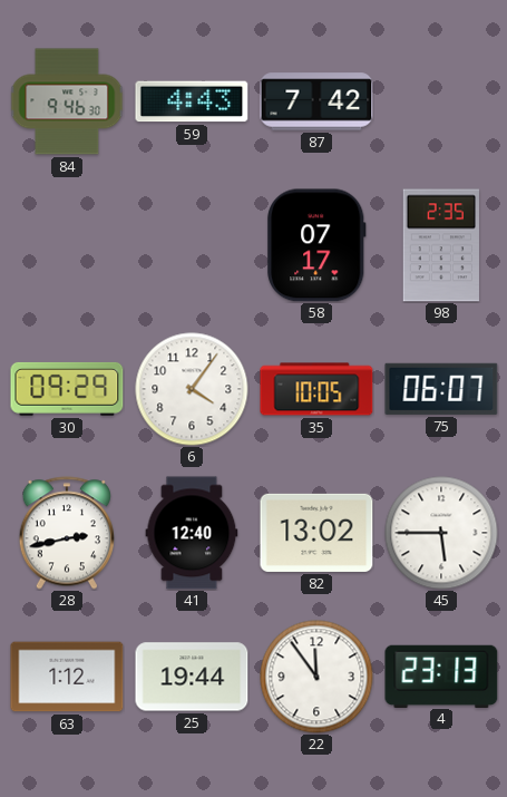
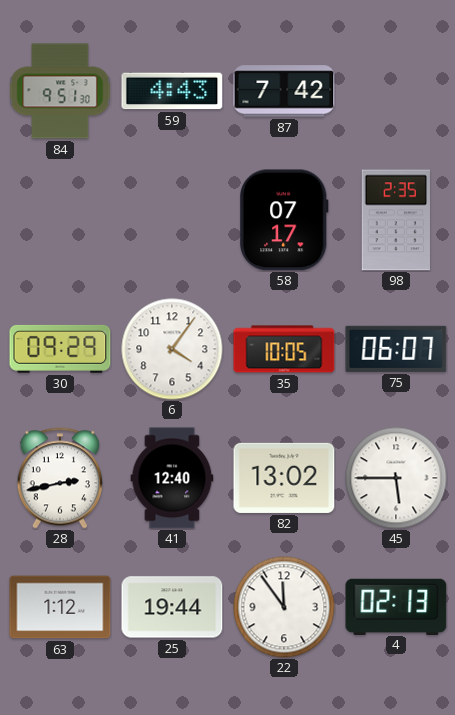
84: 9:46 -> 9:51 (60, 91)
4: 23:13 -> 02:13 (396, 606)
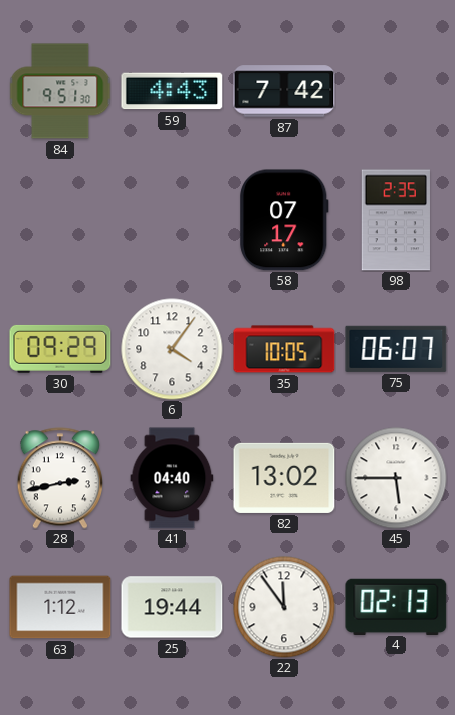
41: 12:40 -> 04:40 (172, 478)
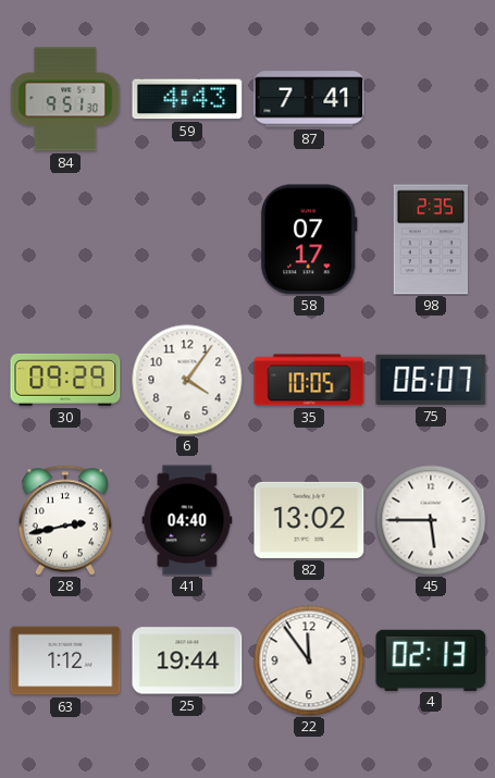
87: 7:42 -> 7:41 (309, 99)
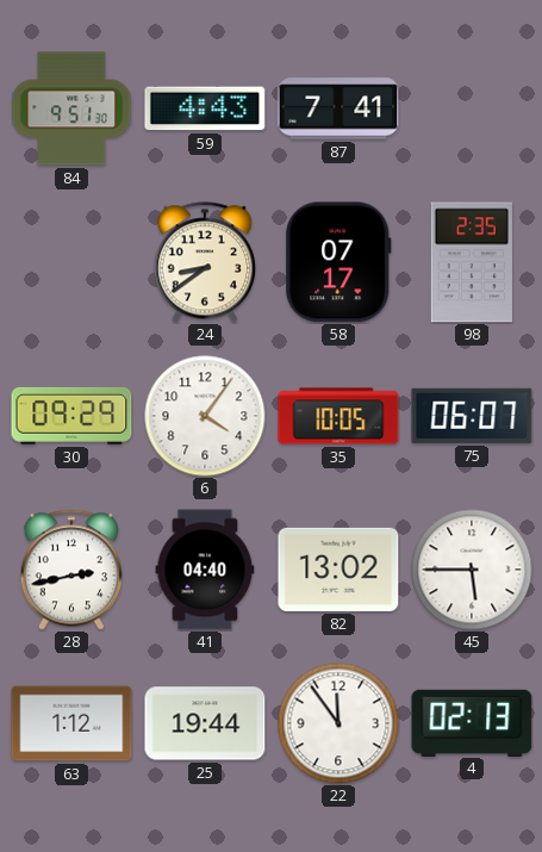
24: none -> 8:39 (204, 262)
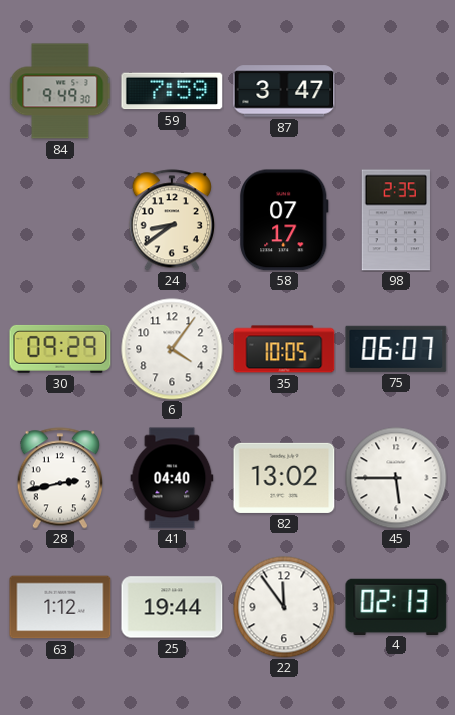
84: 9:51 -> 9:49 (60, 91)
59: 4:43 -> 7:59 (172, 91)
87: 7:41 -> 3:47 (284, 91)
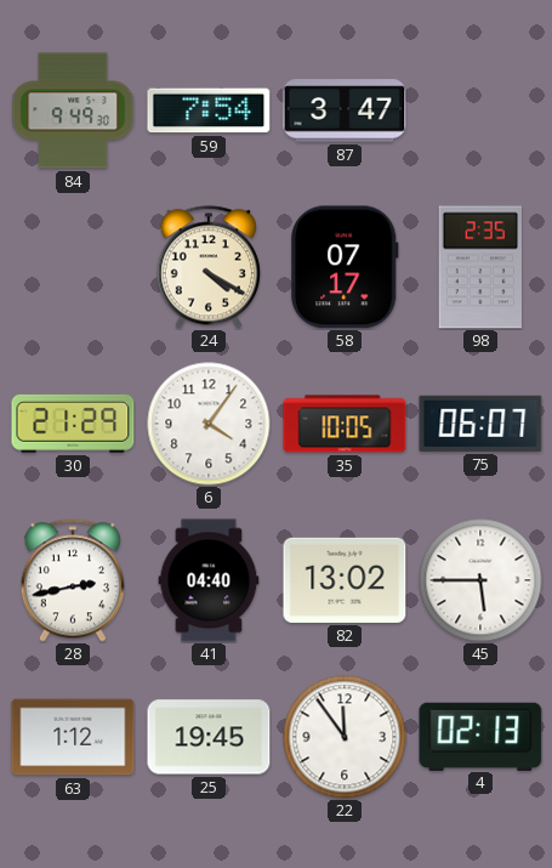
59: 7:59 -> 7:54 (209, 110)
24: 8:39 -> 4:20 (207, 267)
30: 09:29 -> 21:29 (73, 424)
25: 19:44 -> 19:45 (209, 737)
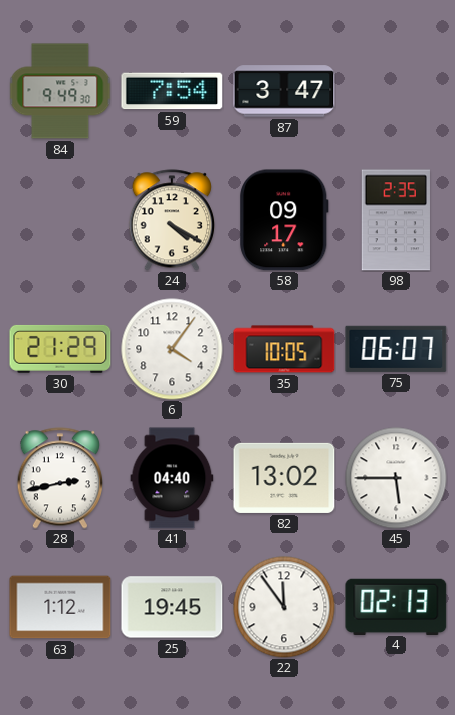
58: 07:17 -> 09:17 (284, 220)
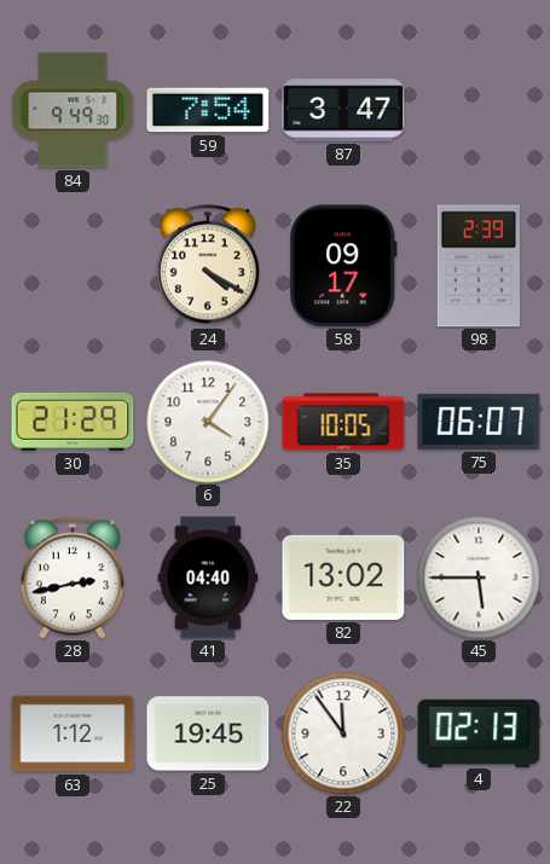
98: 2:35 -> 2:39 (479, 266)
